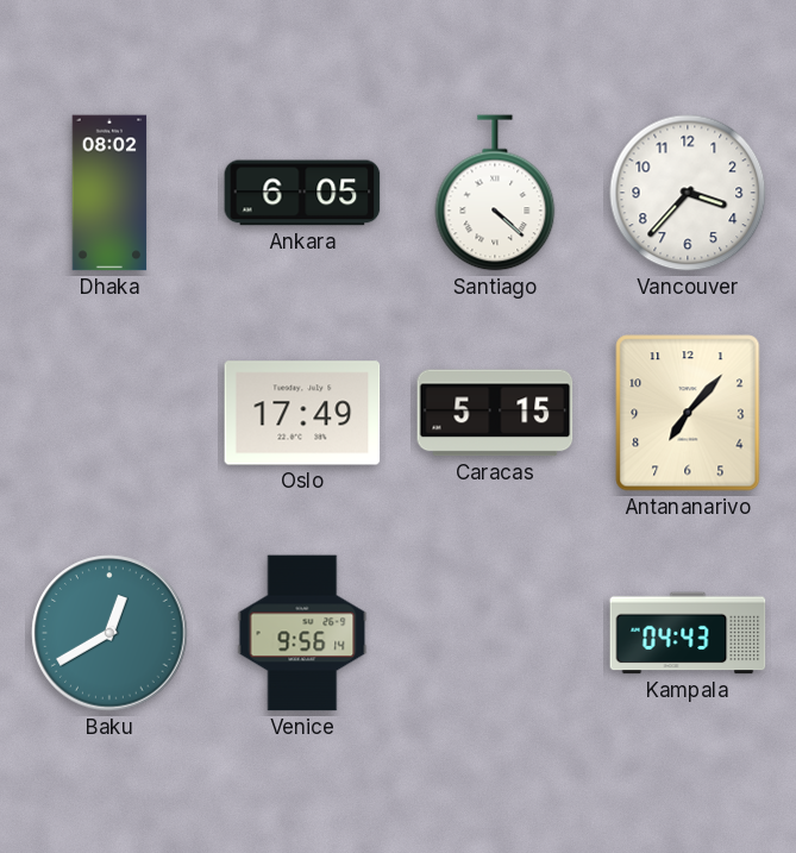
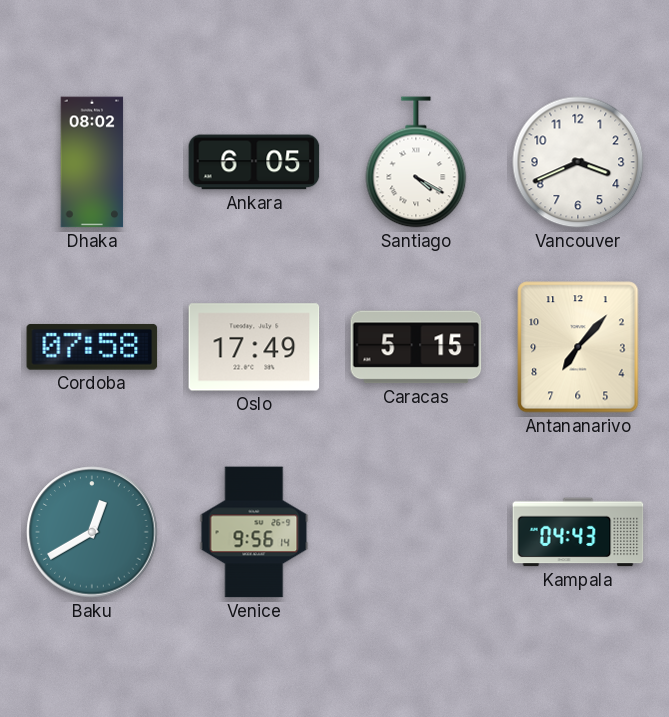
Santiago: 4:22 -> 4:20 (416, 162)
Vancouver: 3:37 -> 3:41 (578, 162)
Cordoba: none -> 07:58 (92, 347)
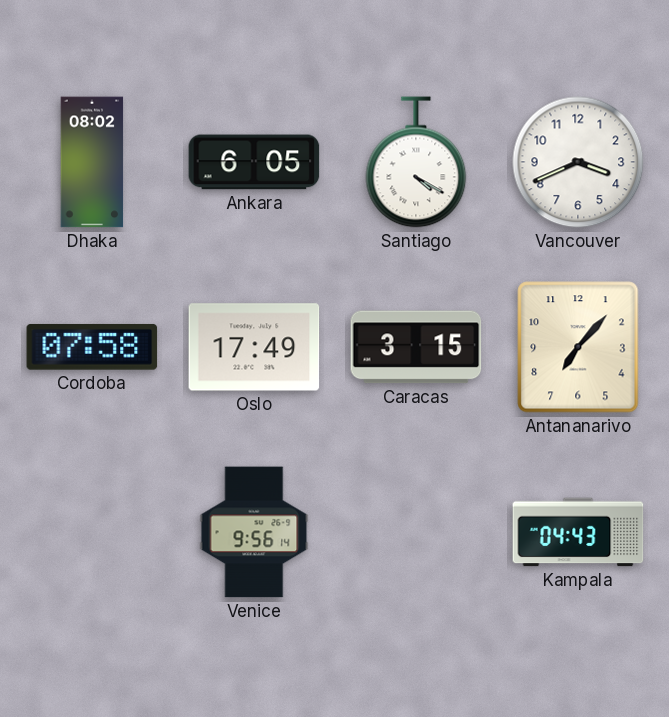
Caracas: 5:15 -> 3:15 (416, 347)
Baku: 12:40 -> none (92, 532)
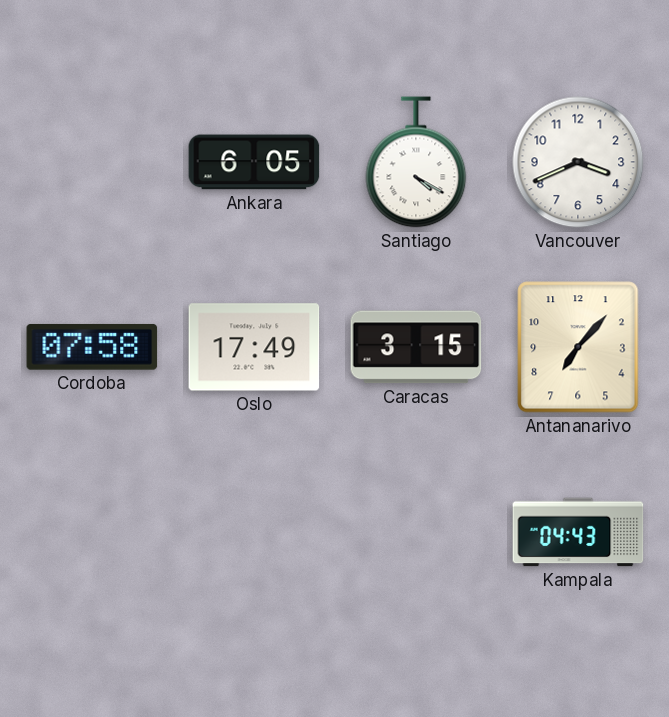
Dhaka: 08:02 -> none (92, 162)
Venice: 9:56 -> none (254, 532)
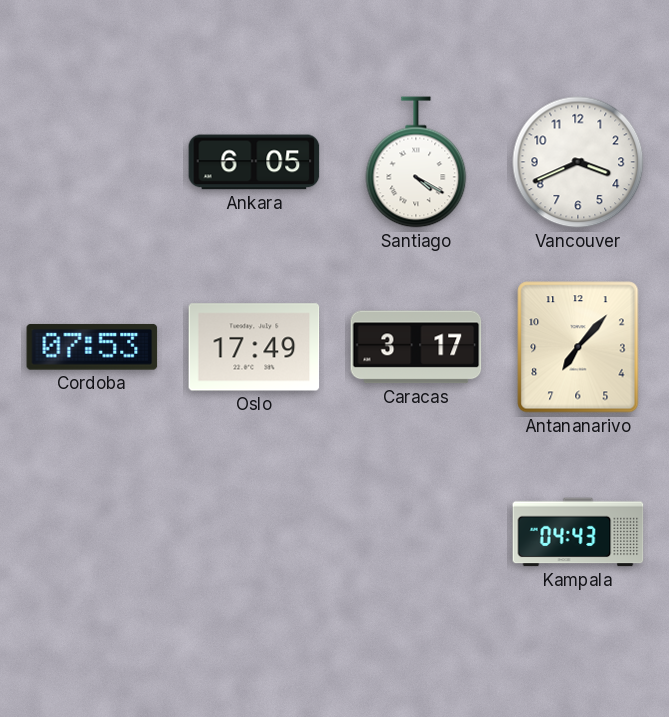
Cordoba: 07:58 -> 07:53 (92, 347)
Caracas: 3:15 -> 3:17 (416, 347)
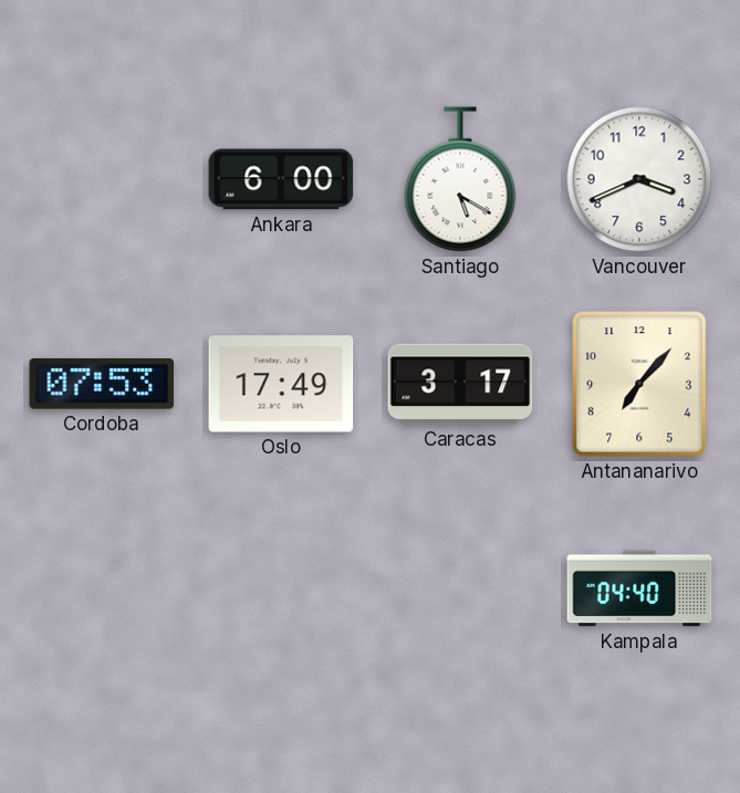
Ankara: 6:05 -> 6:00 (281, 179)
Santiago: 4:20 -> 5:20 (460, 179)
Kampala: 04:43 -> 04:40 (639, 588)
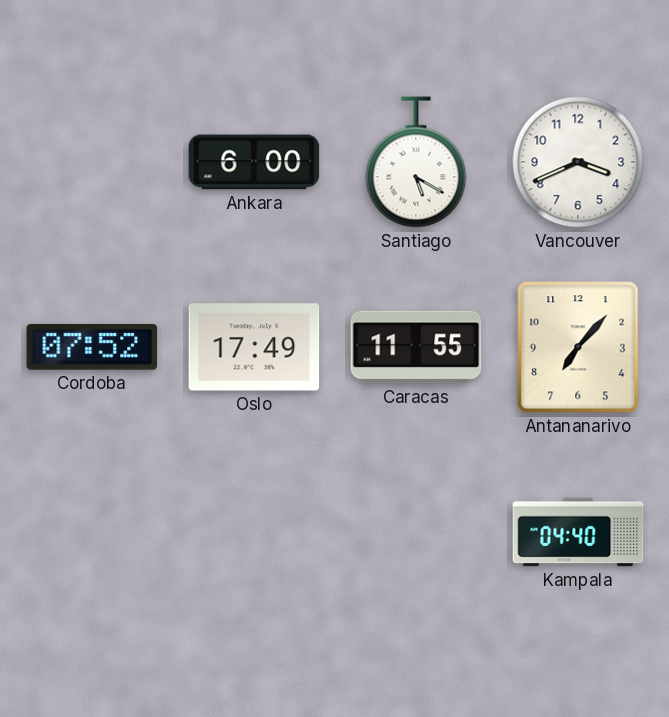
Cordoba: 07:53 -> 07:52 (92, 347)
Caracas: 3:17 -> 11:55 (416, 347)
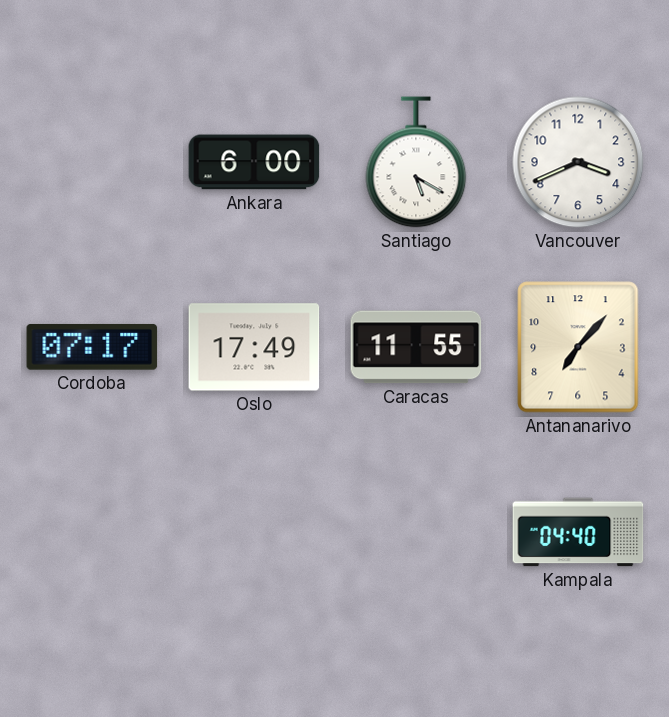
Cordoba: 07:52 -> 07:17 (92, 347)
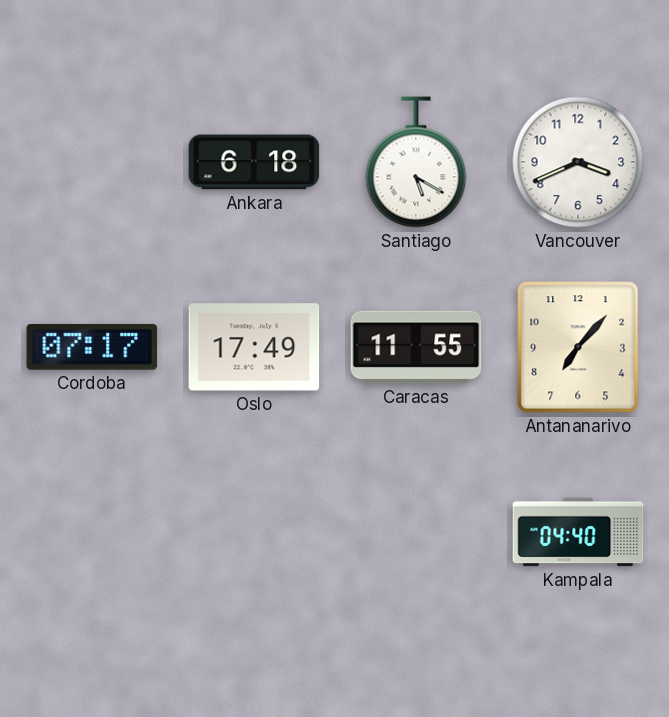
Ankara: 6:00 -> 6:18 (254, 162)
